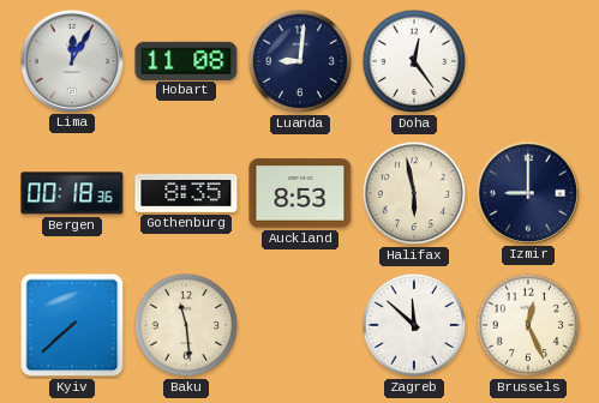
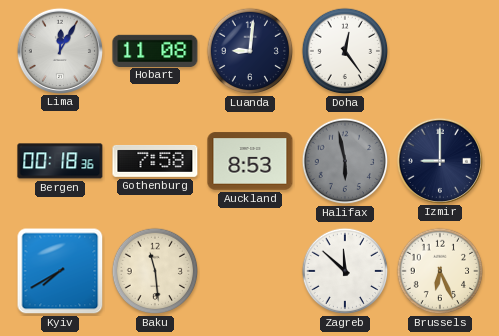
Gothenburg: 8:35 -> 7:58 (155, 161)
Halifax dial: cream -> grey (345, 161)
Kyiv: 7:38 -> 7:40 (60, 271)
Brussels: 12:26 -> 6:26 (440, 271)
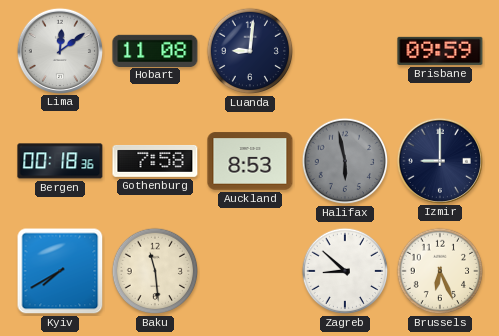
Lima: 12:05 -> 12:09 (59, 50)
Doha: 12:24 -> none (345, 51)
Brisbane: none -> 09:59 (440, 51)
Zagreb: 11:52 -> 8:52 (345, 271)
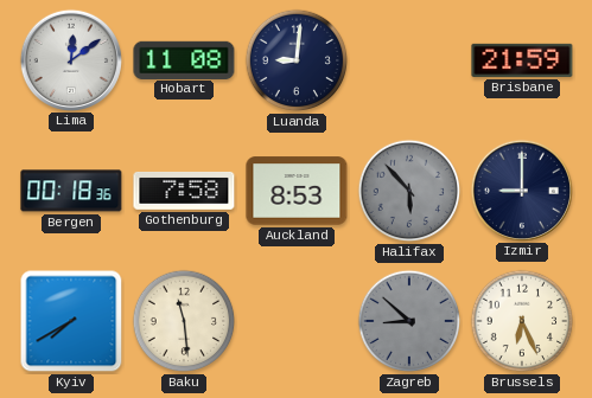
Brisbane: 09:59 -> 21:59 (522, 60)
Halifax: 5:58 -> 5:53 (409, 191)
Zagreb dial: white -> grey (409, 321)
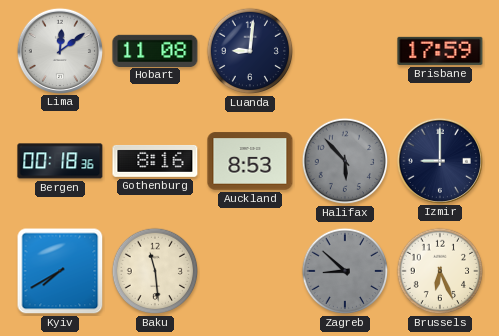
Brisbane: 21:59 -> 17:59 (440, 51)
Gothenburg: 7:58 -> 8:16 (155, 161)
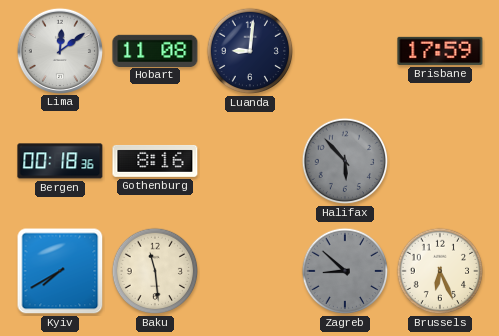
Auckland: 8:53 -> none (250, 161)
Izmir: 9:00 -> none (439, 160)
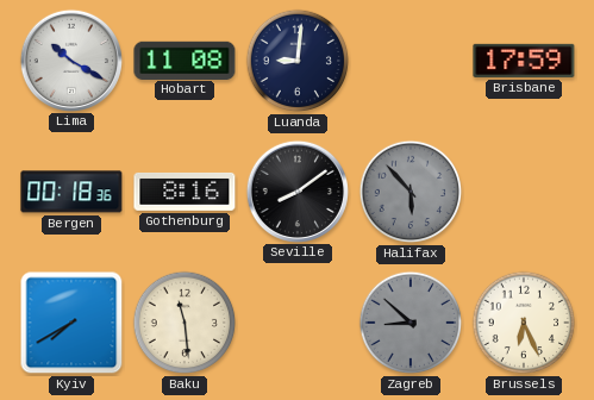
Lima: 12:09 -> 10:20 (70, 60)
Seville: none -> 8:09 (296, 190)
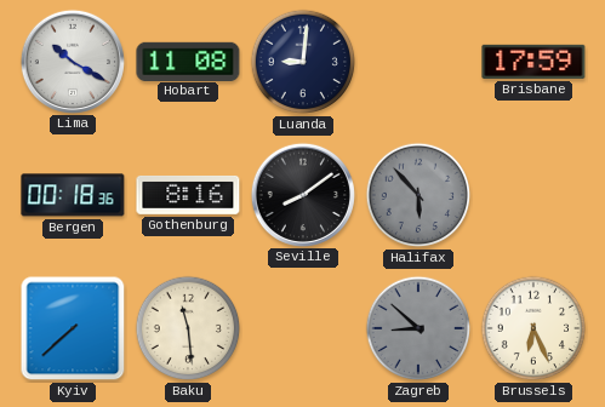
Kyiv: 7:40 -> 7:38 (73, 328)
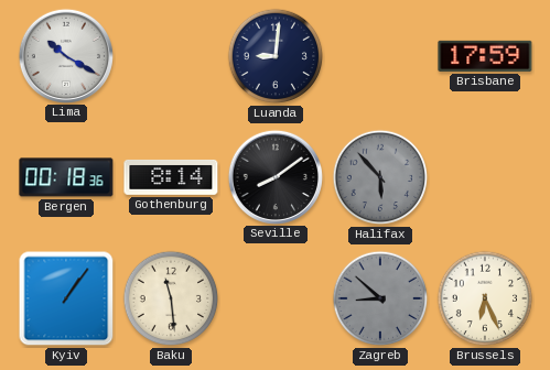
Hobart: 11:08 -> none (188, 61)
Gothenburg: 8:16 -> 8:14 (171, 177)
Kyiv: 7:38 -> 1:06 (66, 298)
